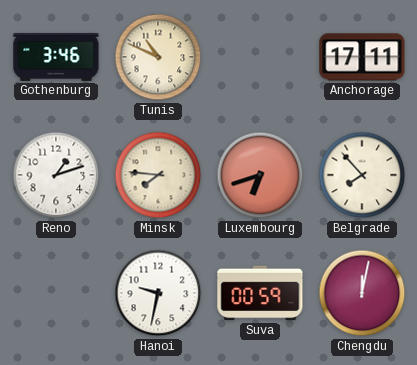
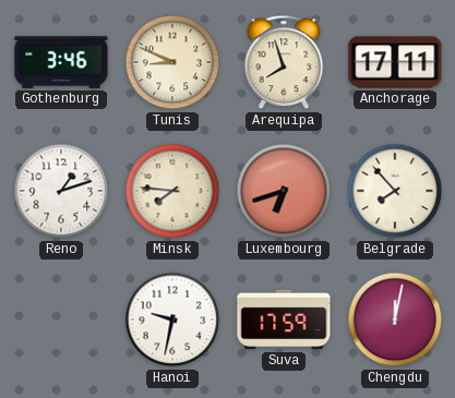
Tunis: 10:49 -> 8:49 (172, 62)
Arequipa: none -> 7:57 (284, 62)
Suva: 00:59 -> 17:59 (284, 319)
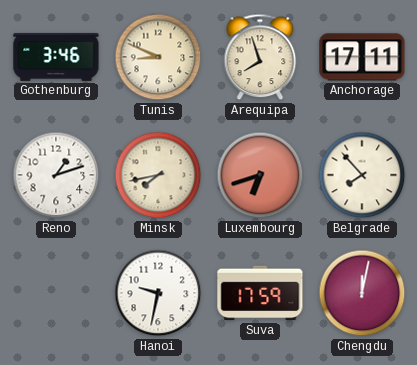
Minsk: 7:46 -> 7:43 (158, 175)
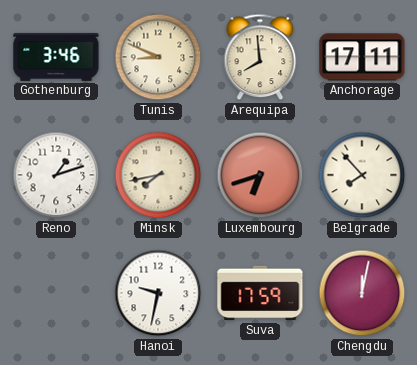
Arequipa: 7:57 -> 7:59 (260, 57)
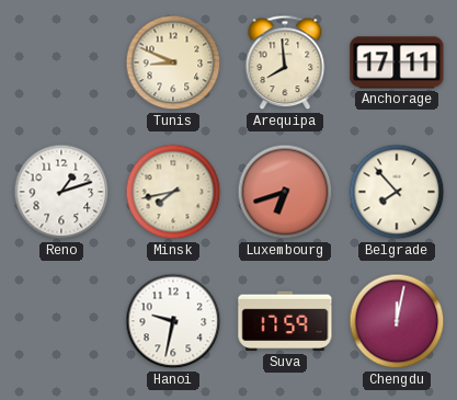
Gothenburg: 3:46 -> none (56, 57)
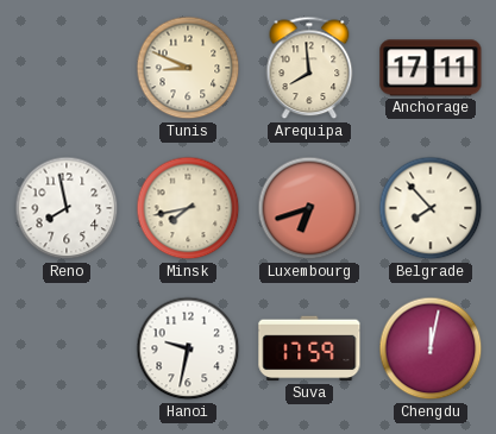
Reno: 1:12 -> 7:58 (67, 208)
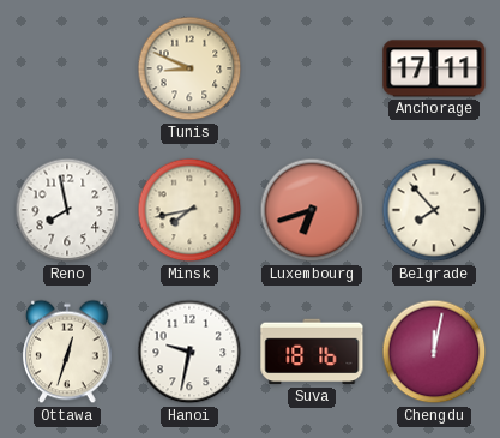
Arequipa: 7:59 -> none (309, 68)
Ottawa: none -> 12:33 (67, 352)
Suva: 17:59 -> 18:16 (312, 352)
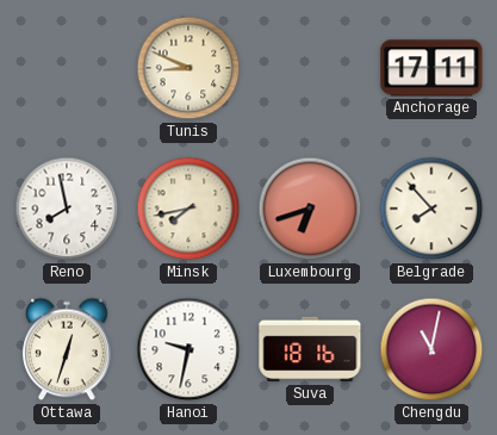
Chengdu: 12:02 -> 11:02 (431, 349)
